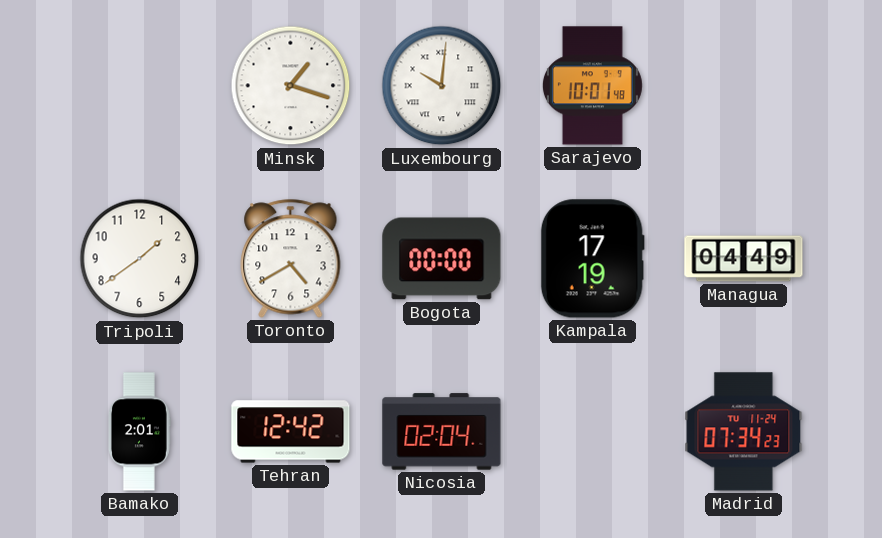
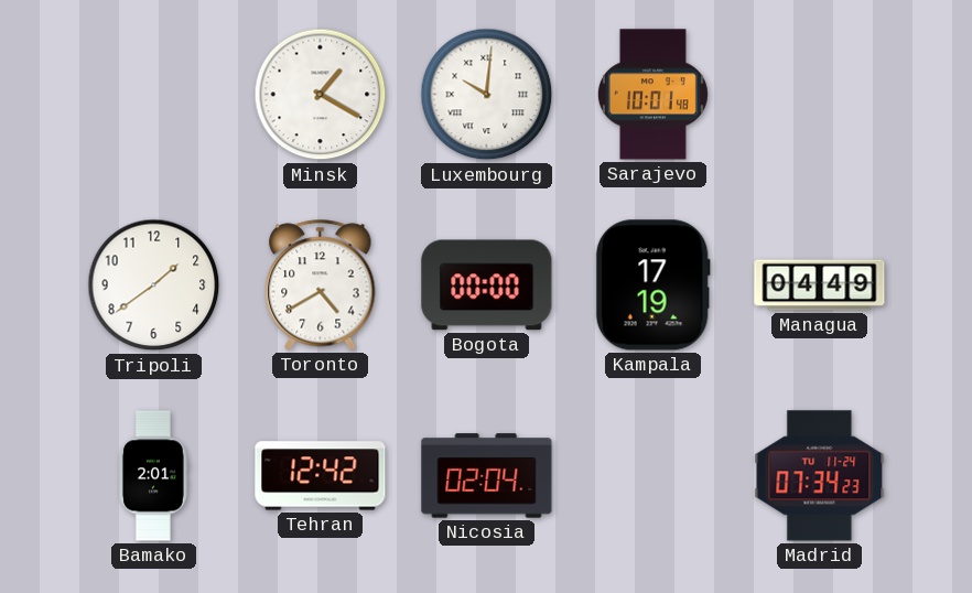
Minsk: 1:18 -> 1:20 (321, 95)
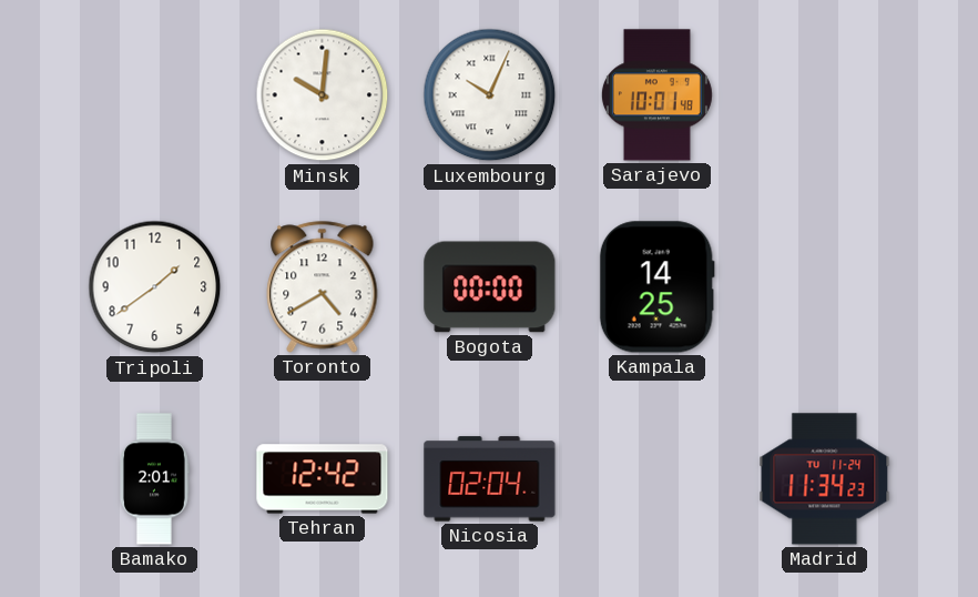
Minsk: 1:20 -> 10:01 (323, 95)
Luxembourg: 10:01 -> 10:04 (490, 95)
Kampala: 17:19 -> 14:25 (656, 287)
Managua: 04:49 -> none (820, 285)
Madrid: 07:34 -> 11:34 (825, 479)
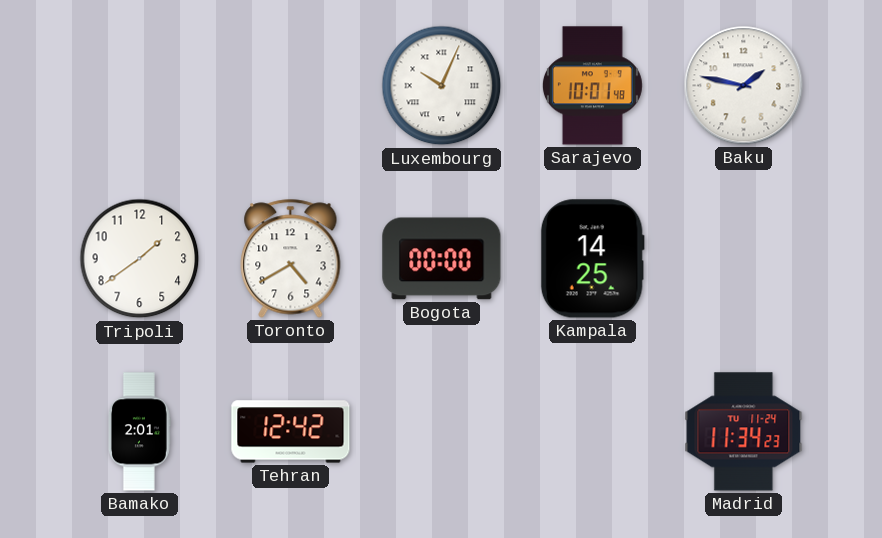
Minsk: 10:01 -> none (323, 95)
Baku: none -> 1:47 (744, 86)
Nicosia: 02:04 -> none (490, 479)
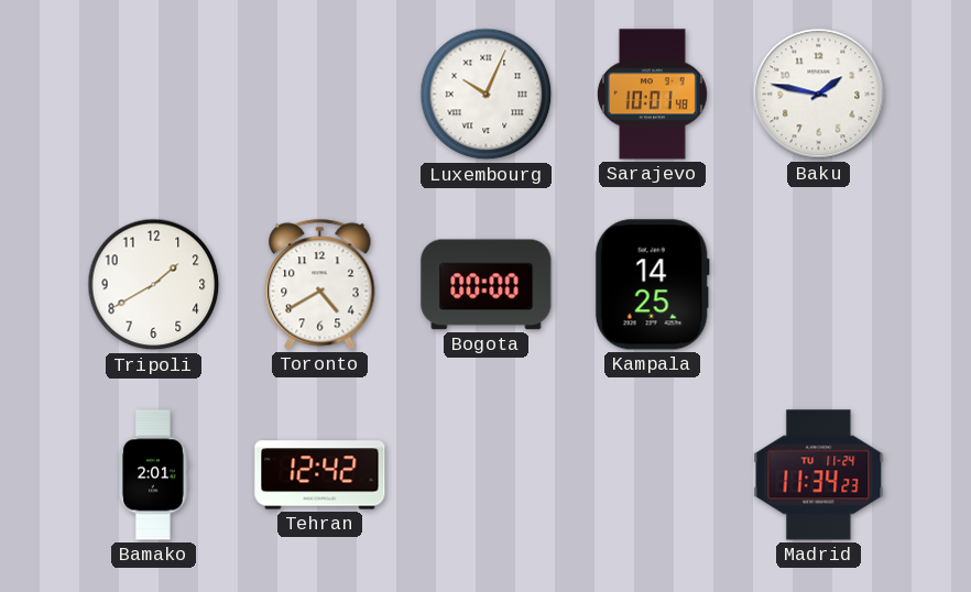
Tripoli: 1:39 -> 1:40 (154, 285)
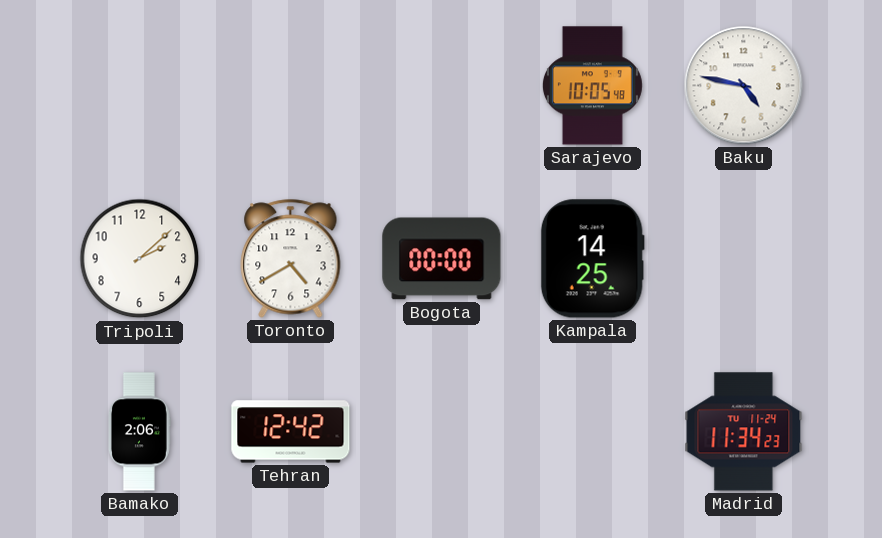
Luxembourg: 10:04 -> none (487, 95)
Sarajevo: 10:01 -> 10:05 (592, 86)
Baku: 1:47 -> 4:47 (744, 86)
Tripoli: 1:40 -> 2:08 (140, 259)
Bamako: 2:01 -> 2:06 (140, 432)
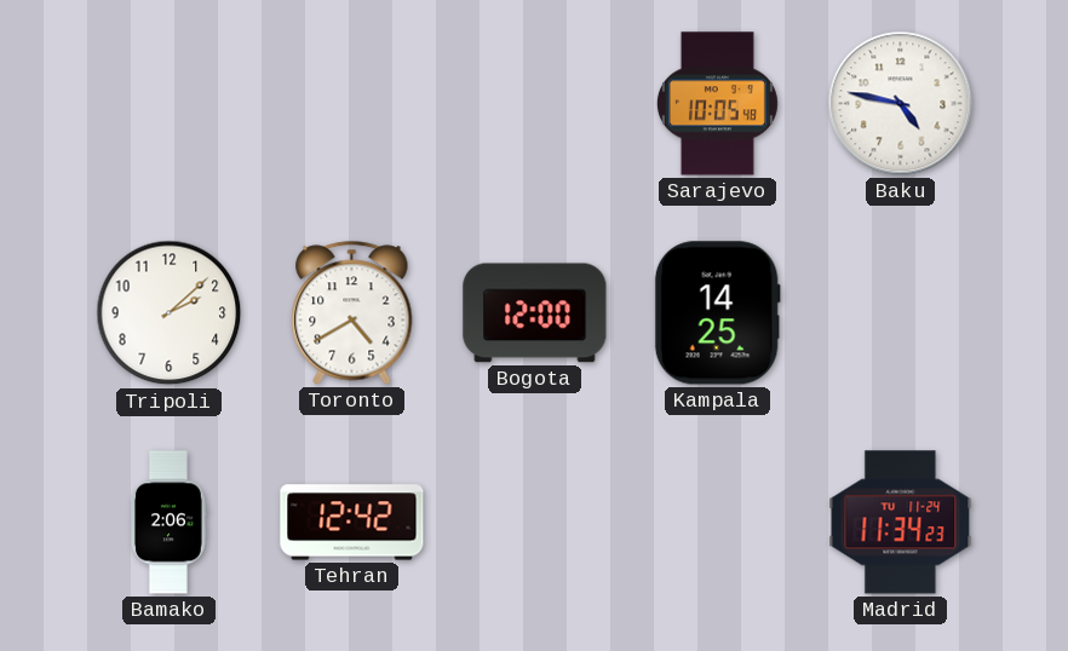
Bogota: 00:00 -> 12:00 (535, 313)
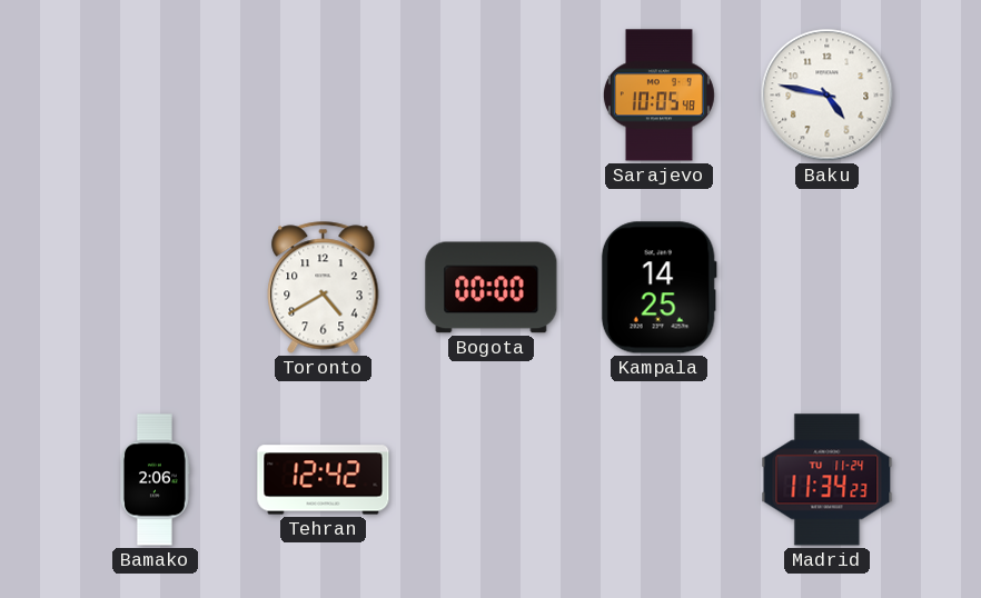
Tripoli: 2:08 -> none (170, 313)
Bogota: 12:00 -> 00:00 (492, 288)
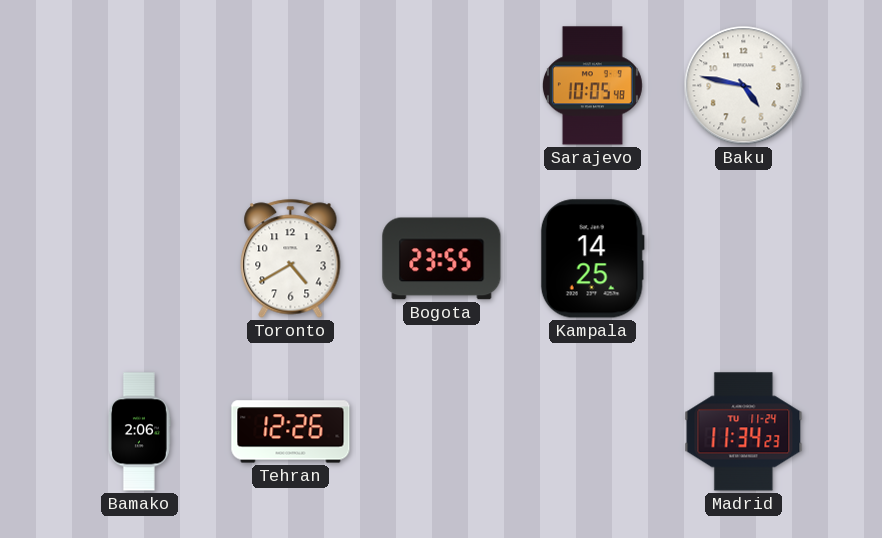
Bogota: 00:00 -> 23:55 (442, 259)
Tehran: 12:42 -> 12:26 (291, 432)
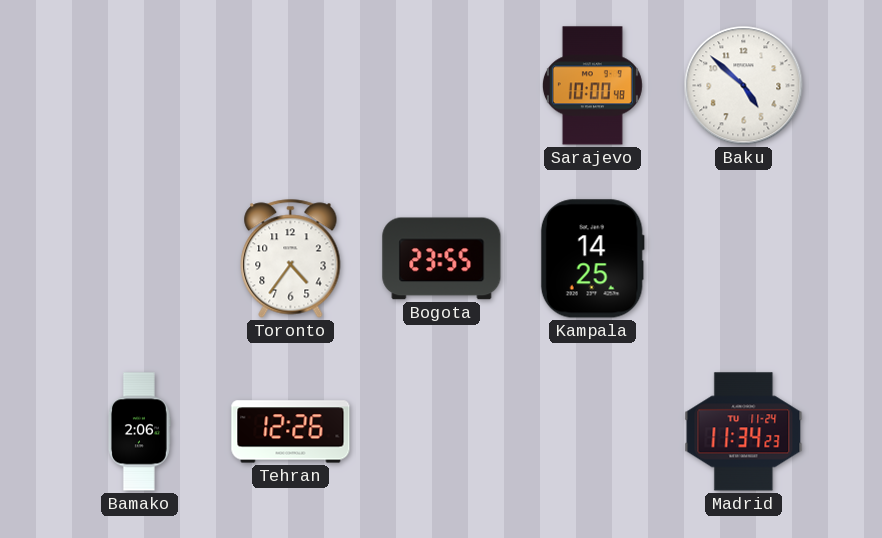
Sarajevo: 10:05 -> 10:00 (592, 86)
Baku: 4:47 -> 4:52 (744, 86)
Toronto: 4:40 -> 4:36 (291, 259)
